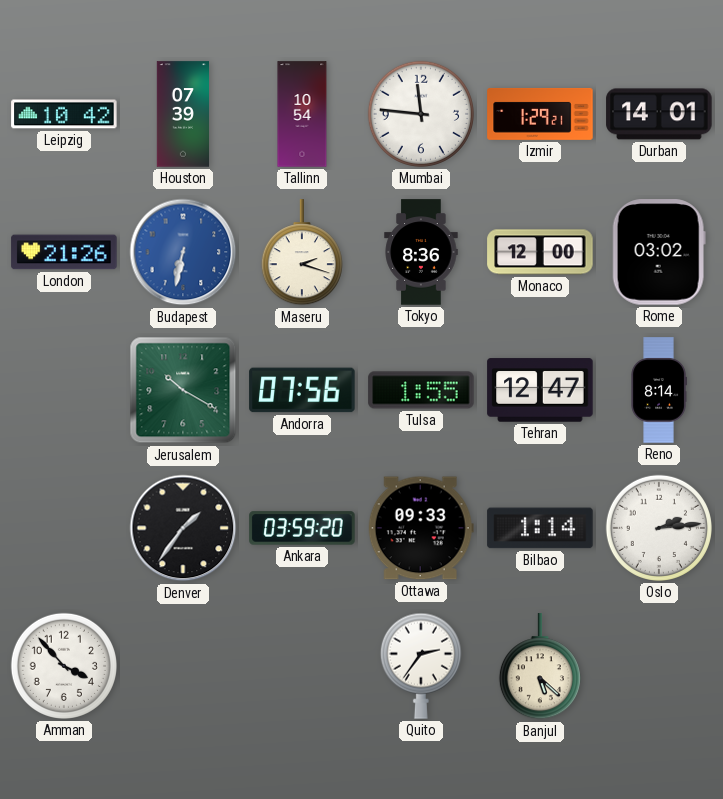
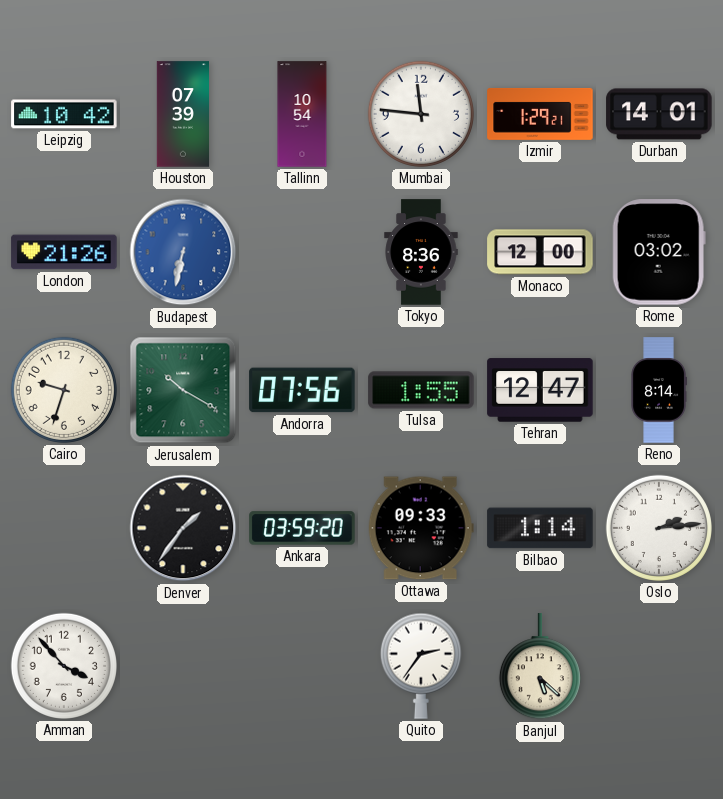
Maseru: 2:18 -> none (302, 253)
Cairo: none -> 9:33 (64, 390)
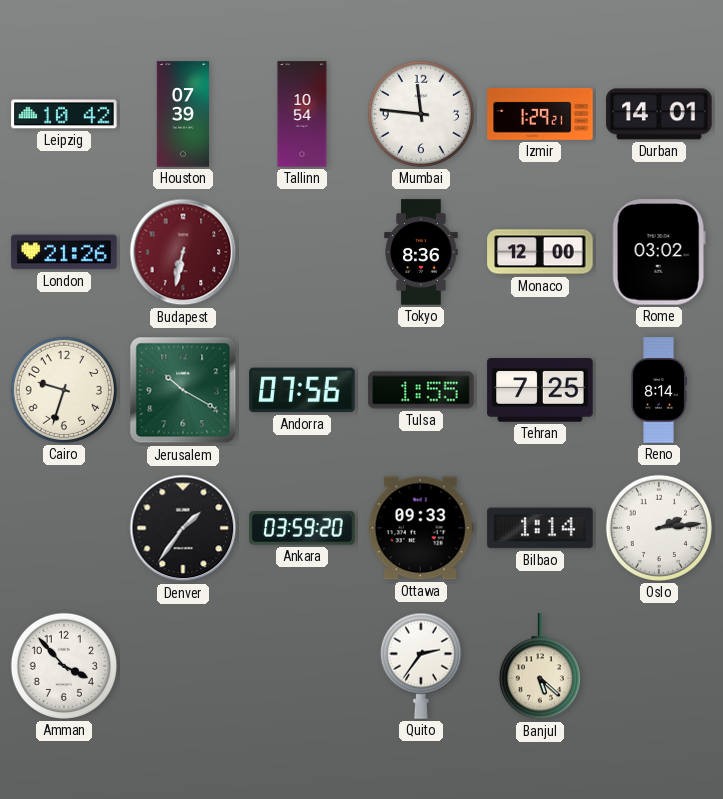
Budapest dial: blue -> burgundy (183, 252)
Tehran: 12:47 -> 7:25 (540, 390)
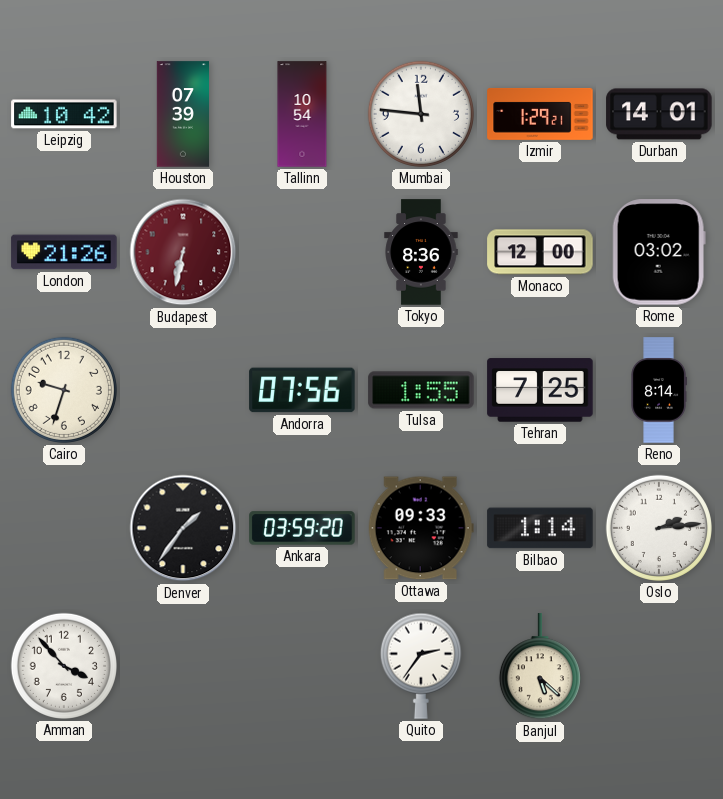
Jerusalem: 10:20 -> none (183, 390)
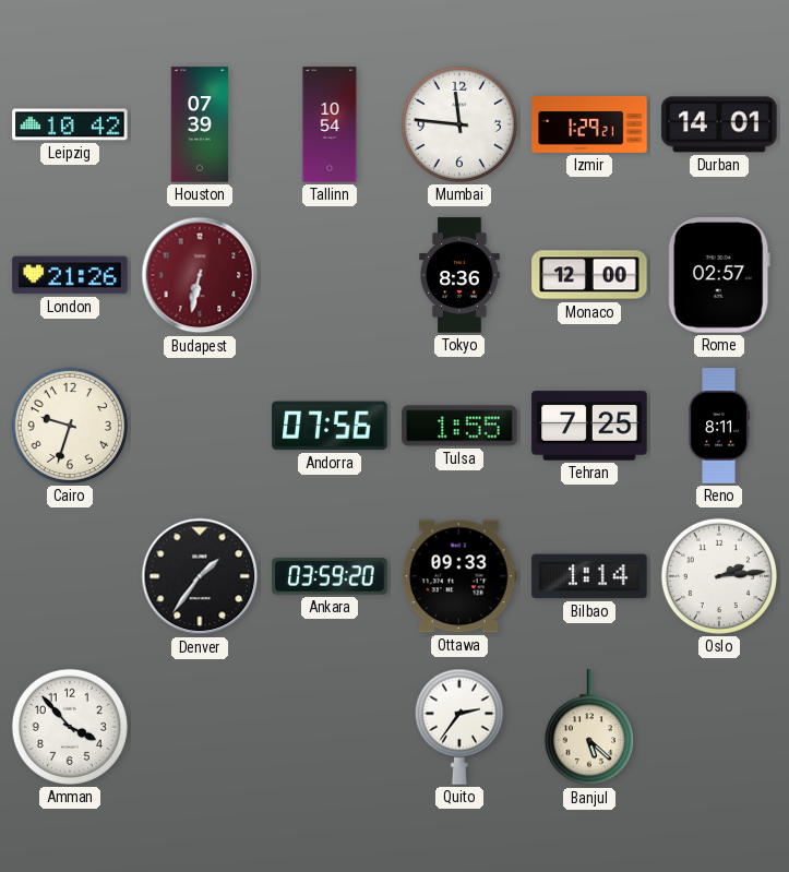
Rome: 03:02 -> 02:57 (719, 275)
Reno: 8:14 -> 8:11 (719, 426)
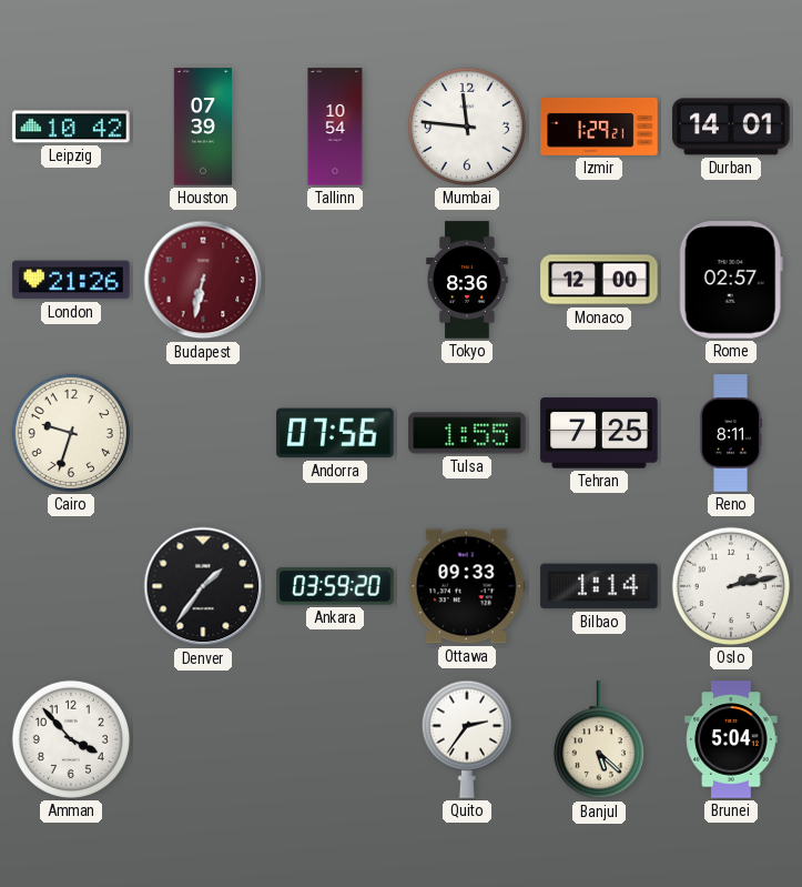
Oslo: 2:14 -> 2:13 (731, 586)
Brunei: none -> 5:04 (731, 739)
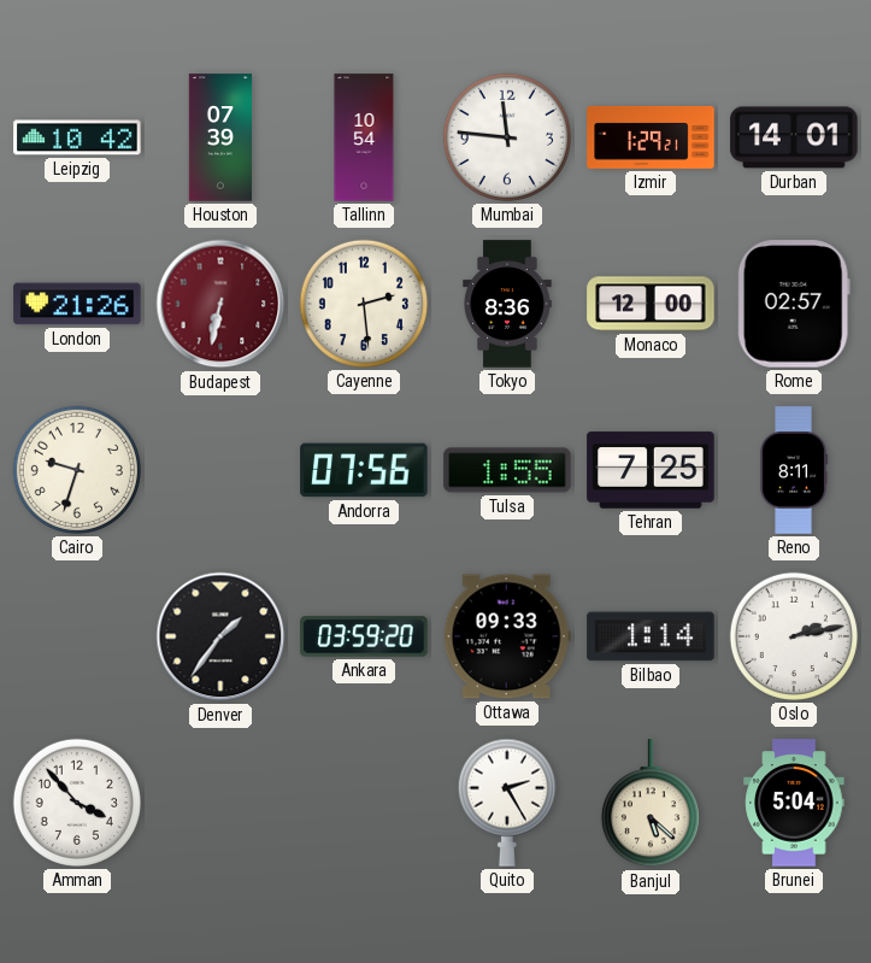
Cayenne: none -> 2:29 (364, 304)
Quito: 2:36 -> 2:25 (507, 803)
